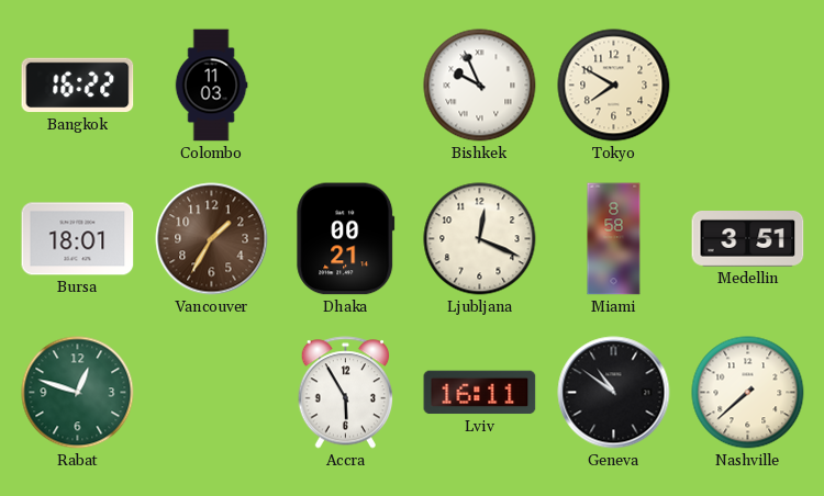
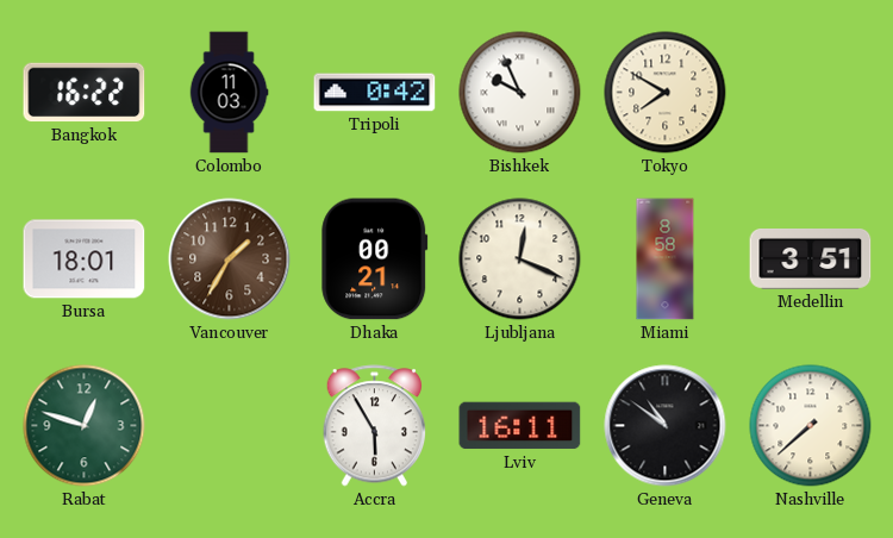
Tripoli: none -> 0:42 (375, 93)
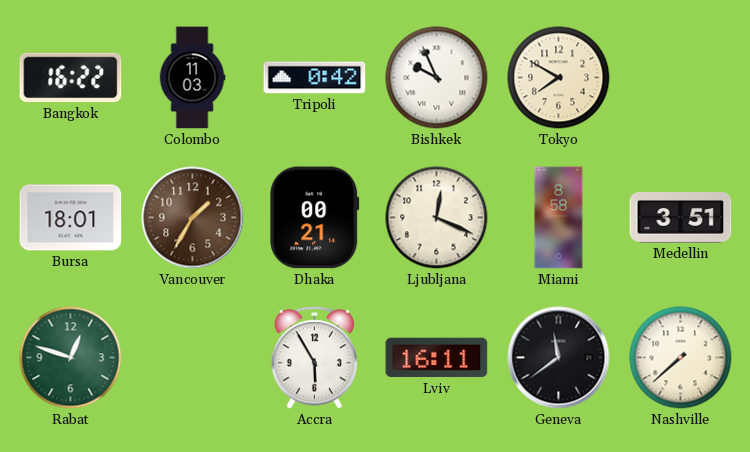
Geneva: 10:51 -> 11:39 (559, 358)
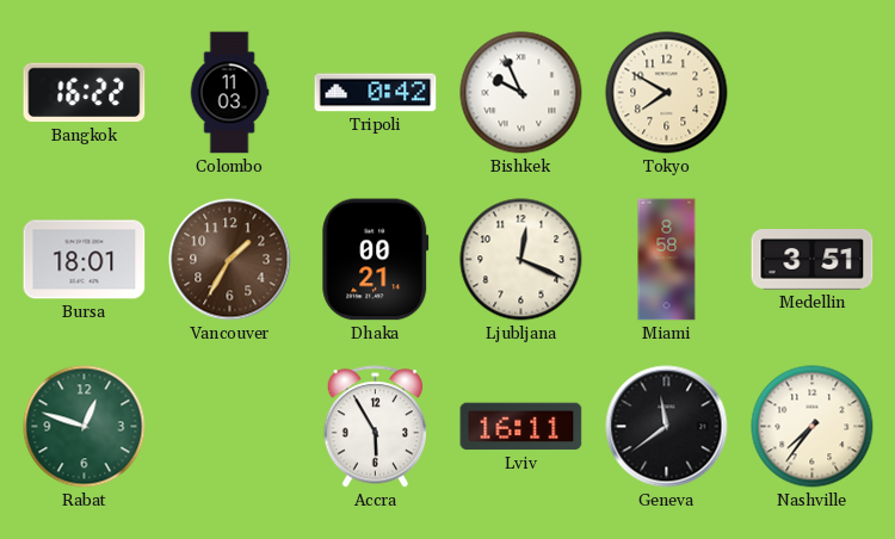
Nashville: 7:38 -> 7:36 (813, 427)
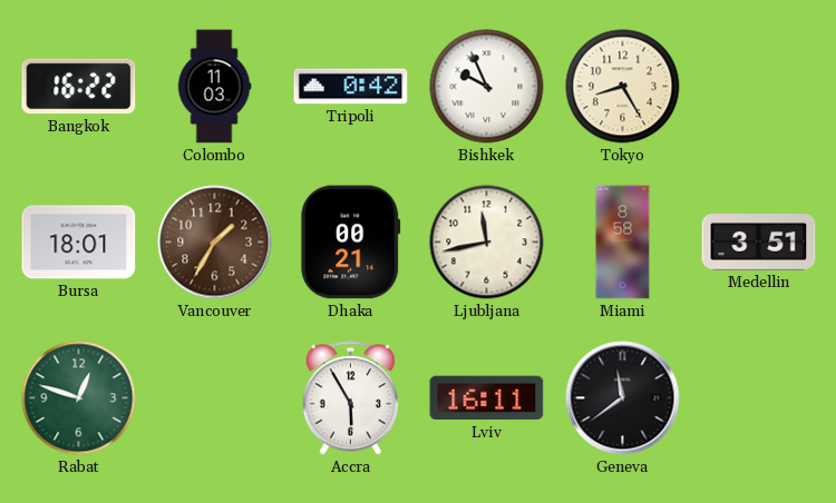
Tokyo: 7:50 -> 8:25 (623, 87)
Ljubljana: 12:19 -> 11:43 (487, 243)
Nashville: 7:36 -> none (813, 427)
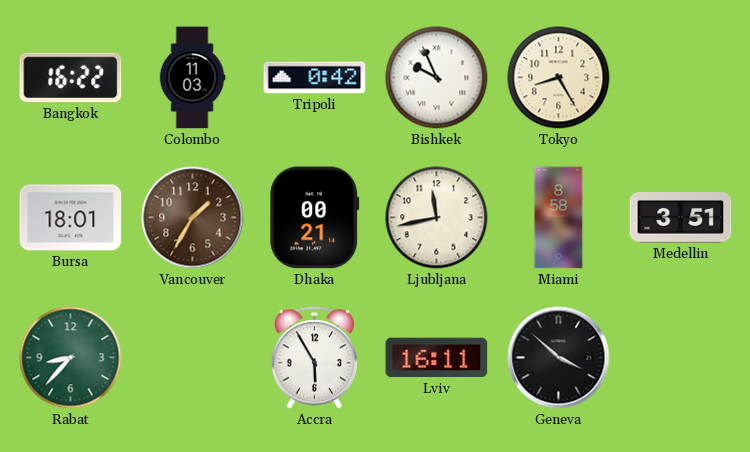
Rabat: 12:48 -> 8:37 (71, 358)
Geneva: 11:39 -> 3:52 (559, 358)
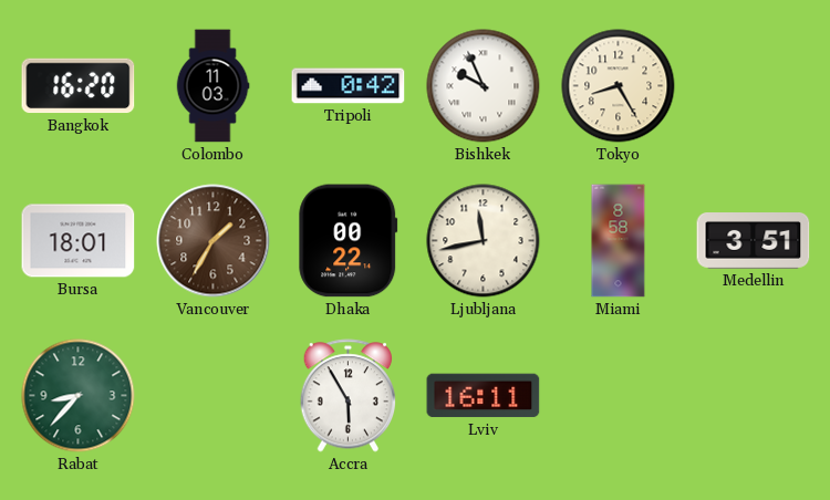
Bangkok: 16:22 -> 16:20 (79, 86)
Dhaka: 00:21 -> 00:22 (349, 241)
Geneva: 3:52 -> none (559, 358)
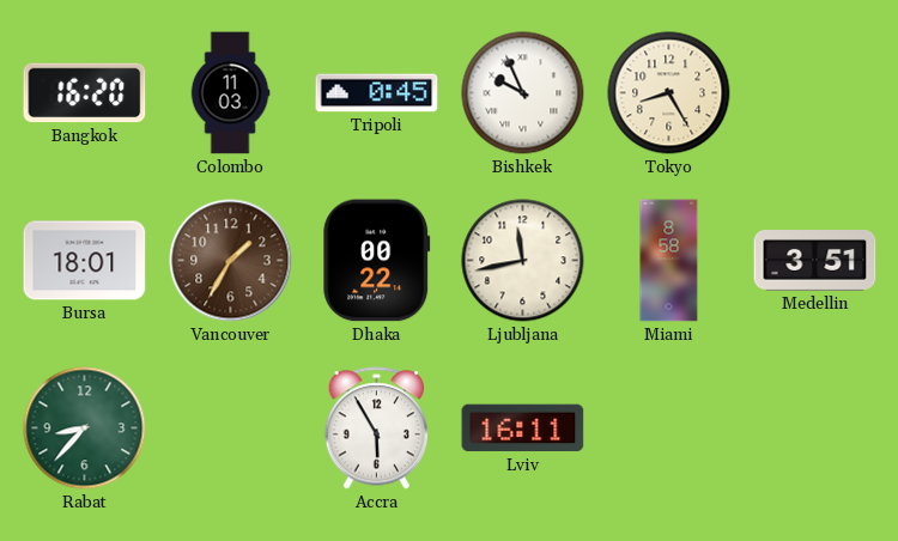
Tripoli: 0:42 -> 0:45 (377, 93)
